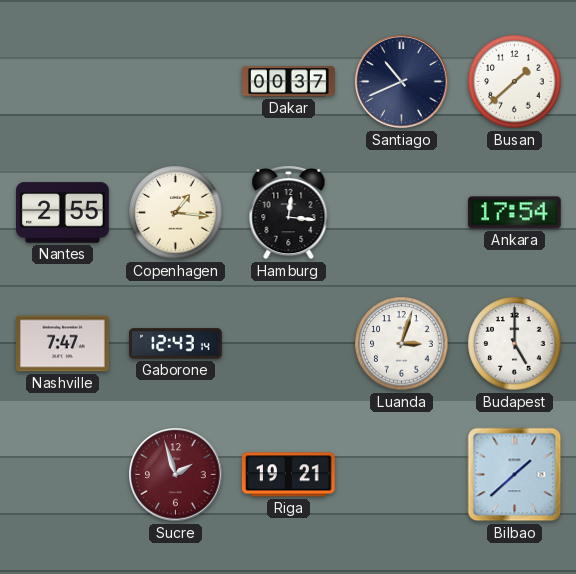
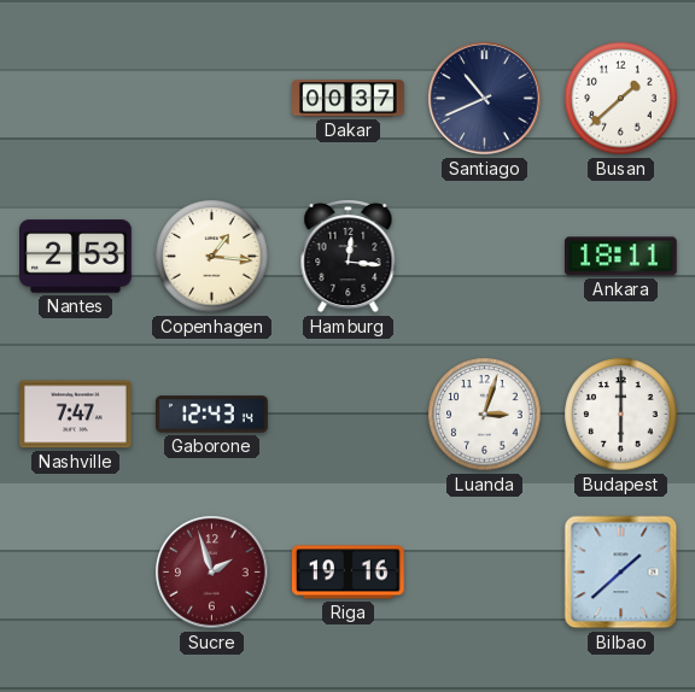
Nantes: 2:55 -> 2:53 (76, 257)
Ankara: 17:54 -> 18:11 (620, 257)
Budapest: 5:00 -> 6:00 (621, 415)
Riga: 19:21 -> 19:16 (349, 573)
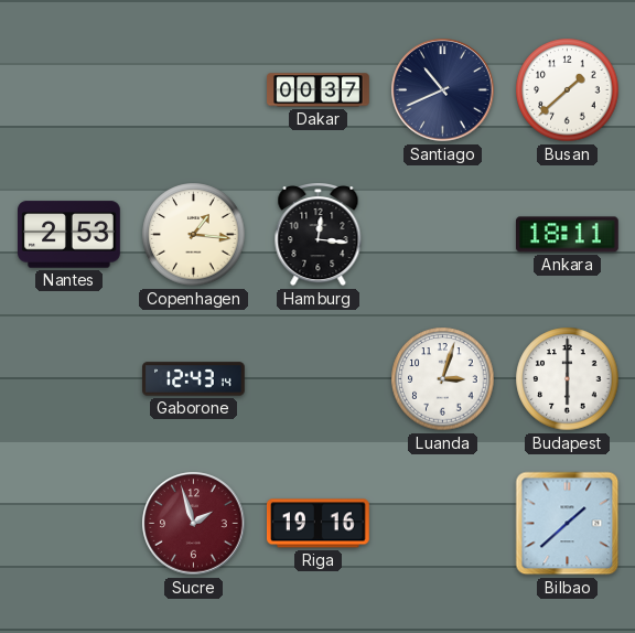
Nashville: 7:47 -> none (76, 415)
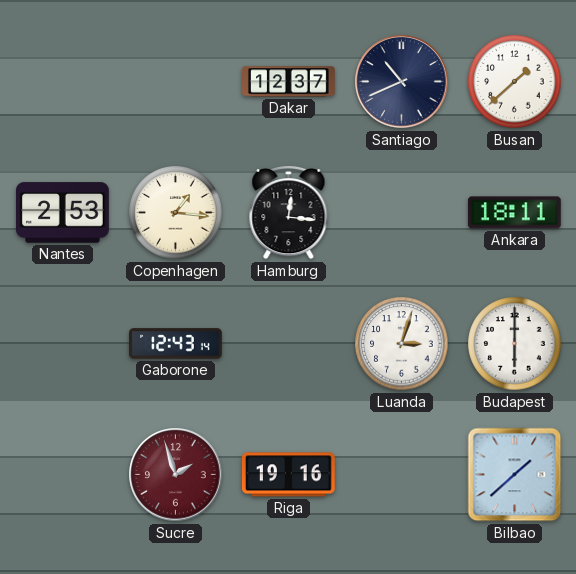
Dakar: 00:37 -> 12:37 (289, 82)
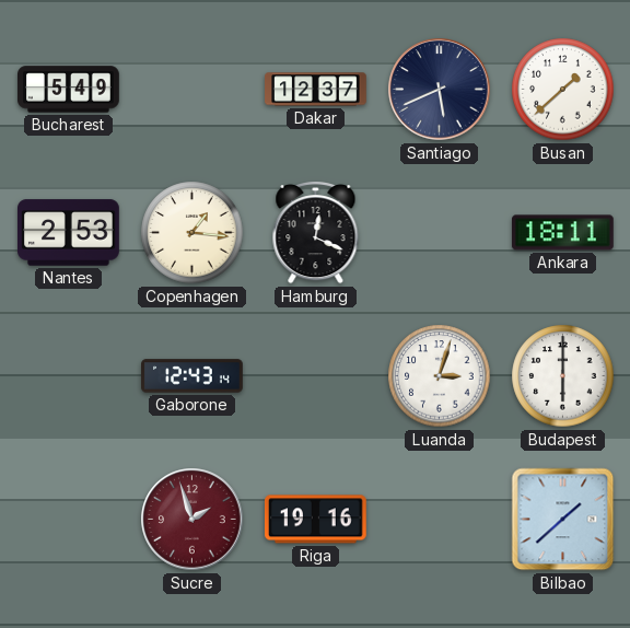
Bucharest: none -> 5:49 (69, 90)
Santiago: 10:41 -> 5:41 (440, 90)
Hamburg: 12:16 -> 12:19 (316, 233)
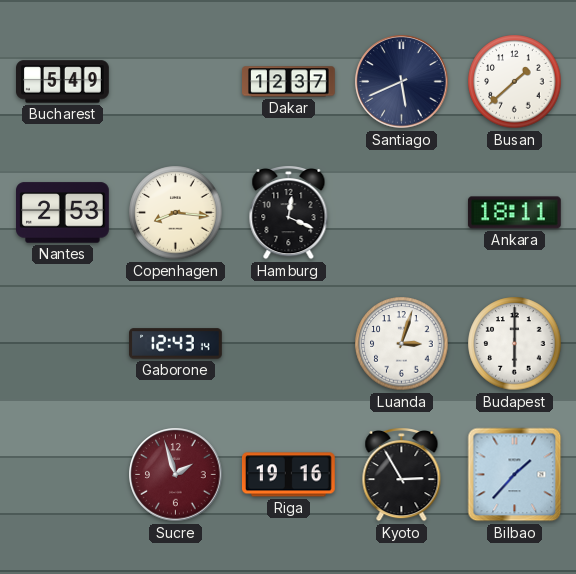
Copenhagen: 1:16 -> 8:16 (176, 213)
Kyoto: none -> 2:55 (402, 475)
Bilbao: 1:38 -> 1:37 (515, 475)
